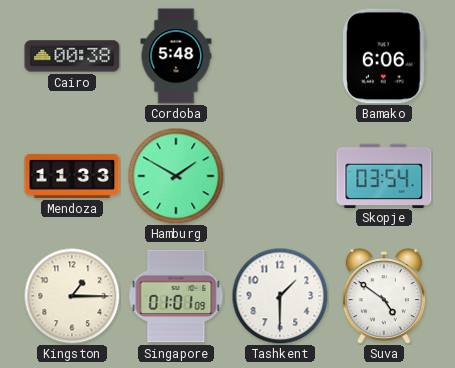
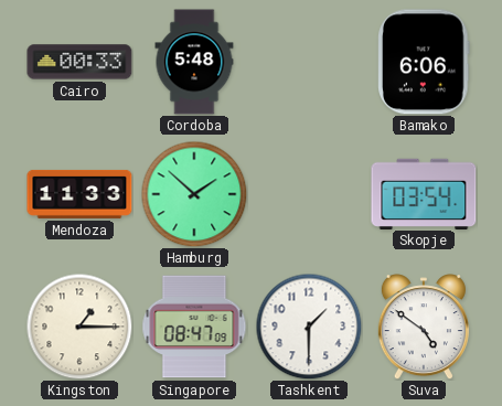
Cairo: 00:38 -> 00:33 (79, 62)
Hamburg: 1:50 -> 1:52 (194, 194)
Singapore: 01:01 -> 08:47 (194, 327)
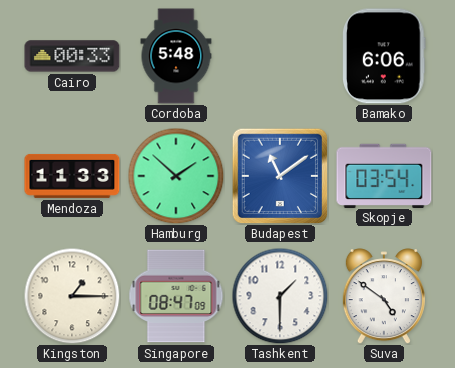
Budapest: none -> 11:09 (280, 176)
